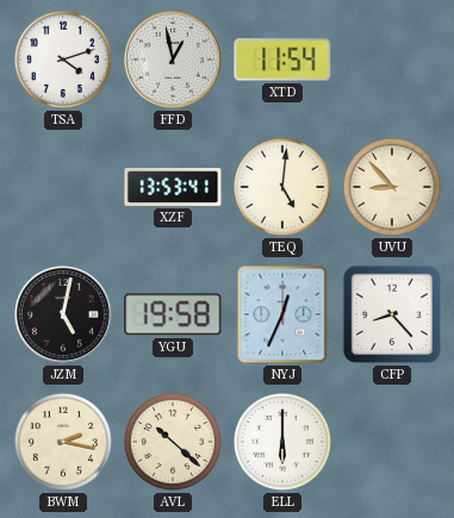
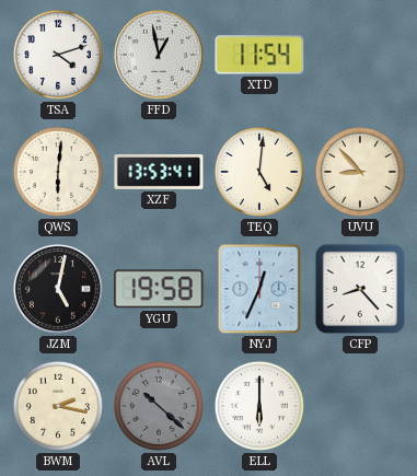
QWS: none -> 6:01 (58, 172)
AVL dial: cream -> grey (159, 406)
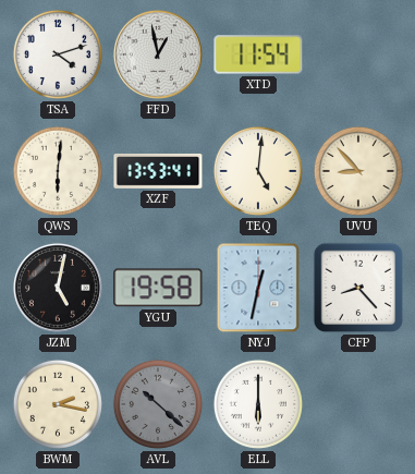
NYJ: 12:34 -> 12:32 (258, 288)
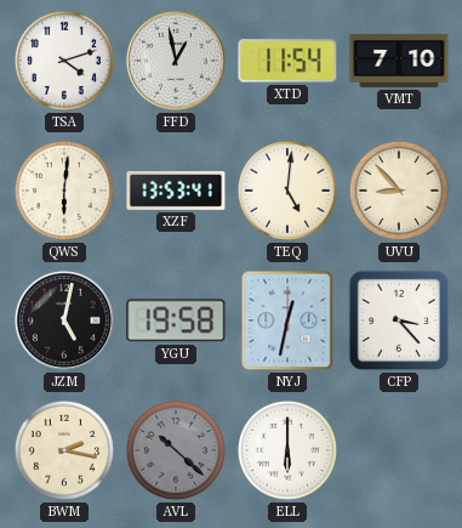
VMT: none -> 7:10 (399, 61)
CFP: 8:23 -> 3:23 (399, 320)
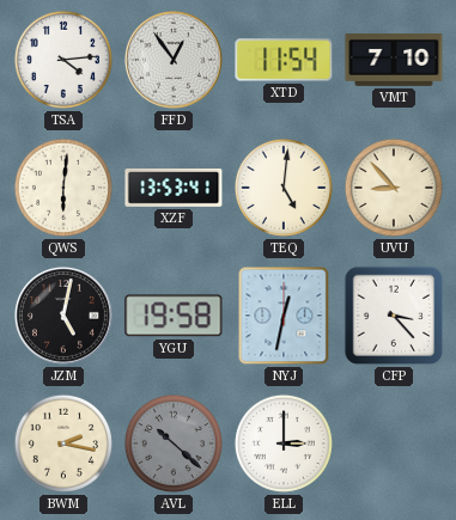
TSA: 4:12 -> 4:14 (63, 60)
FFD: 12:58 -> 12:54 (174, 60)
ELL: 6:00 -> 3:00 (284, 443)
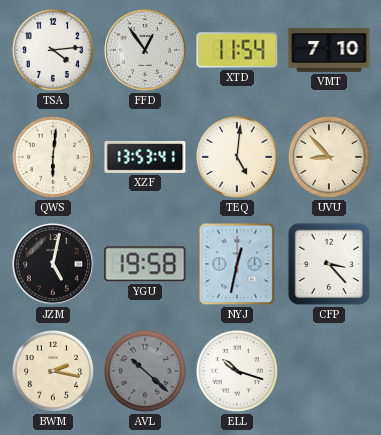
ELL: 3:00 -> 10:18 (237, 371)
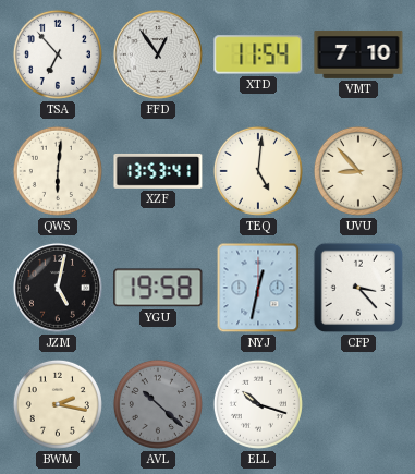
TSA: 4:14 -> 6:53 (58, 54)
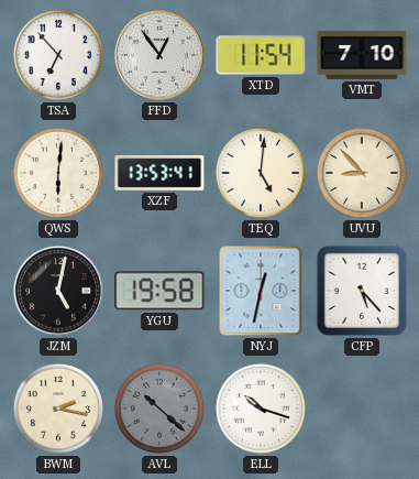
CFP: 3:23 -> 5:23 (362, 291)
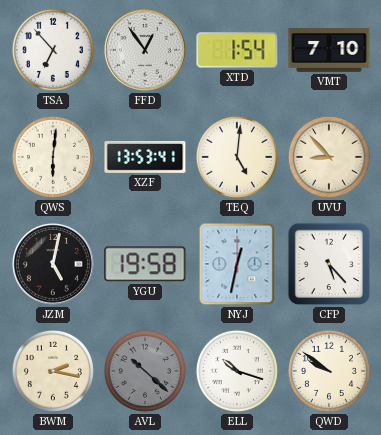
XTD: 11:54 -> 1:54 (237, 50)
QWD: none -> 9:51 (329, 371)
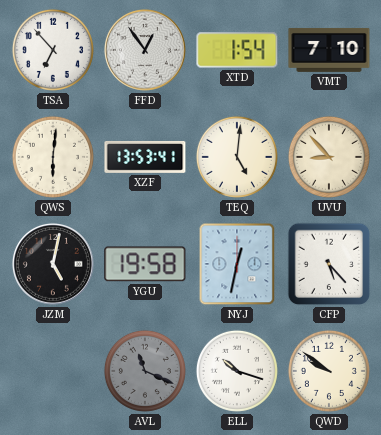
BWM: 2:17 -> none (53, 371)
AVL: 10:22 -> 11:19 (145, 371)
